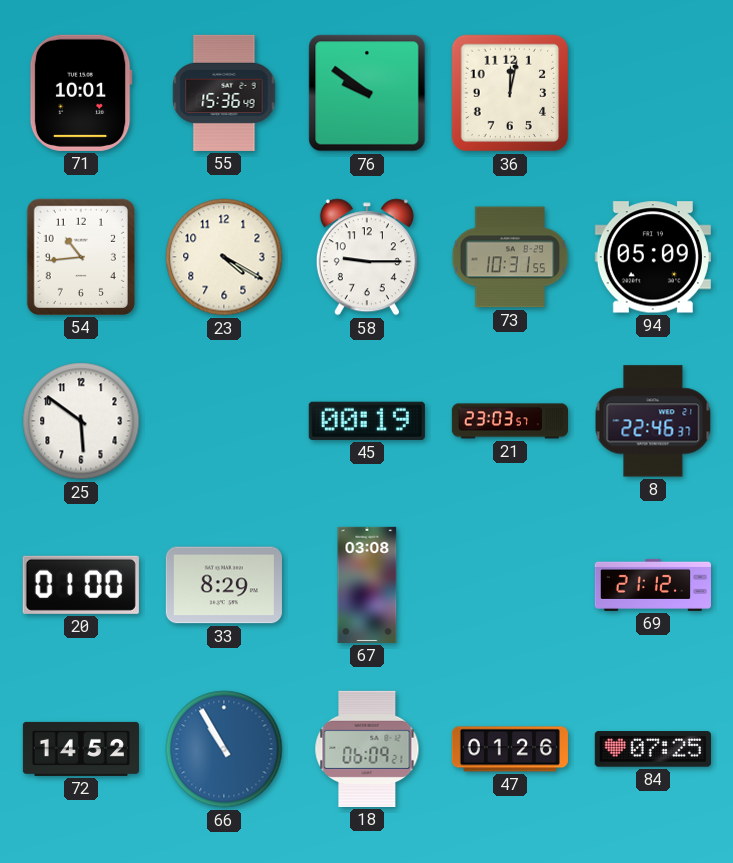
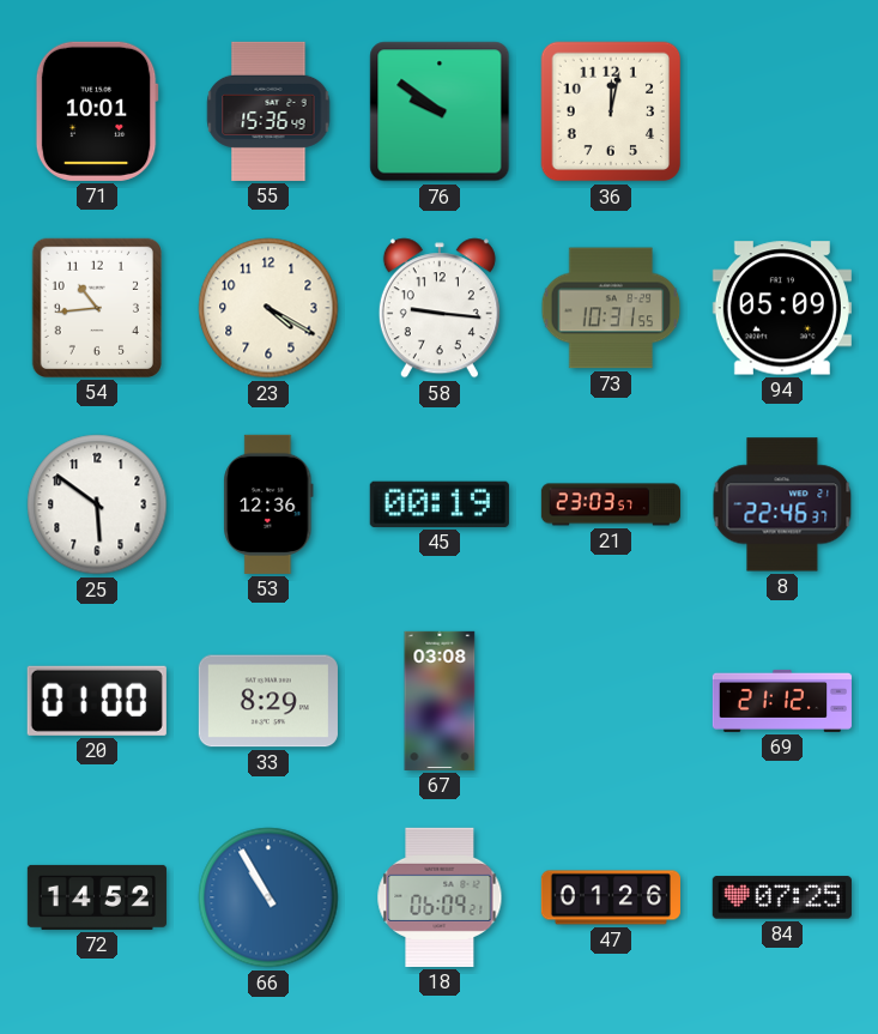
58: 9:15 -> 9:16 (440, 308)
53: none -> 12:36 (268, 504)
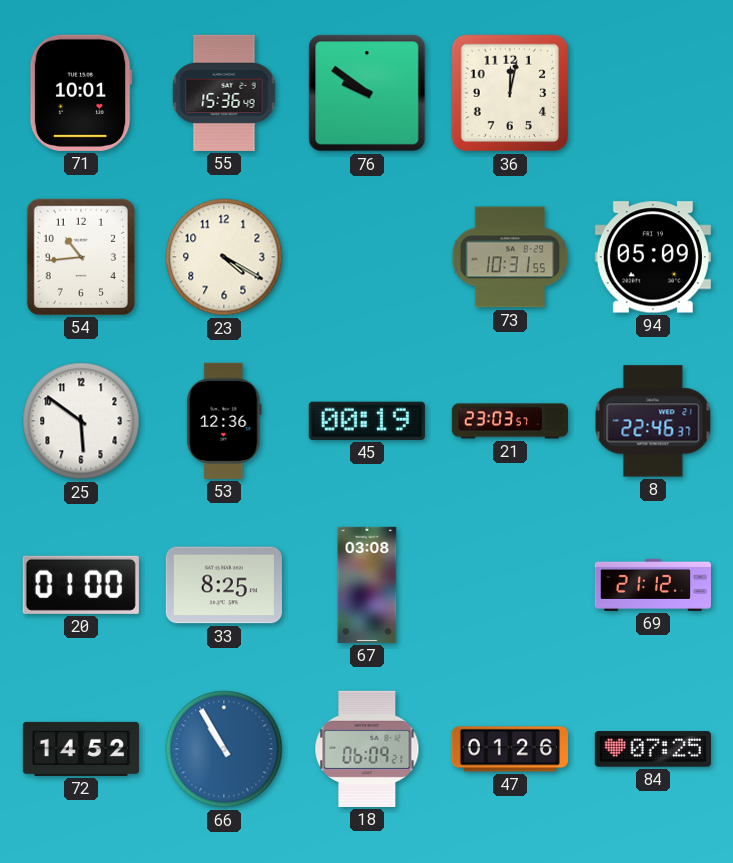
58: 9:16 -> none (440, 308)
33: 8:29 -> 8:25 (224, 585)
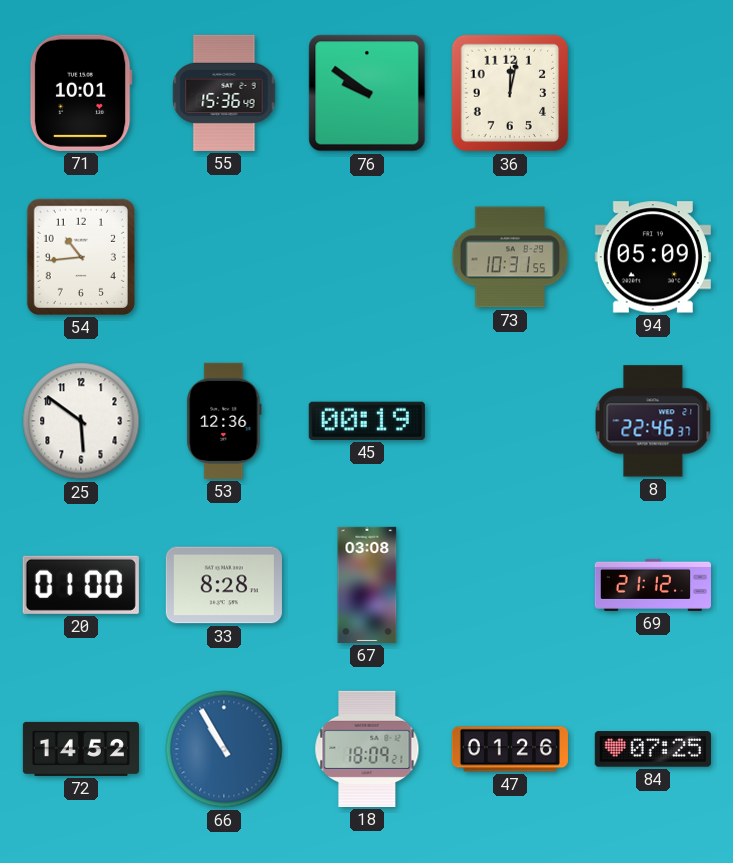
23: 4:20 -> none (224, 257)
21: 23:03 -> none (509, 421)
33: 8:25 -> 8:28 (224, 585)
18: 06:09 -> 18:09 (367, 749)
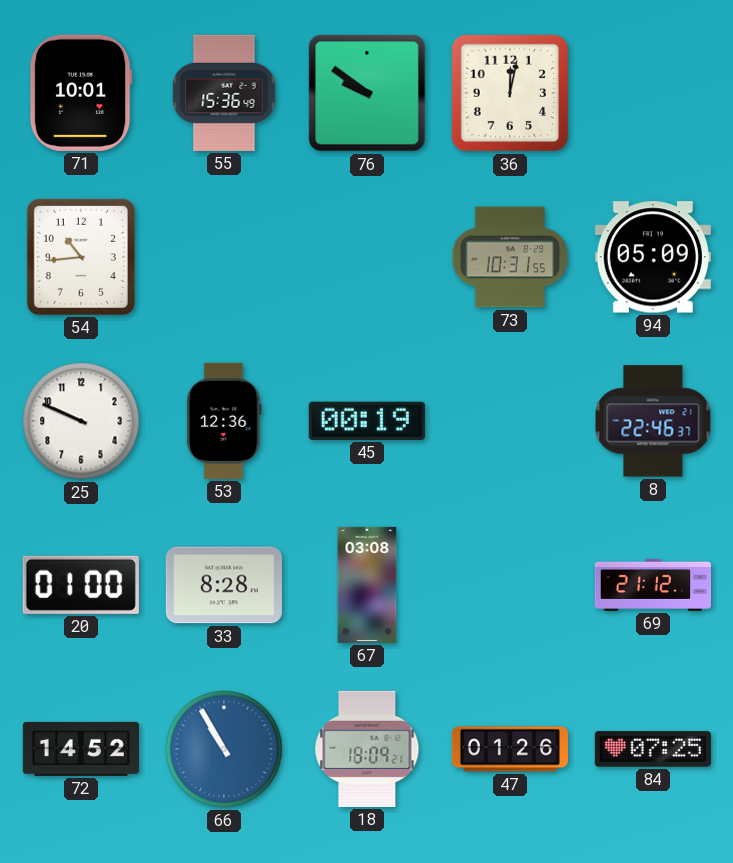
25: 5:51 -> 9:49 (81, 421)
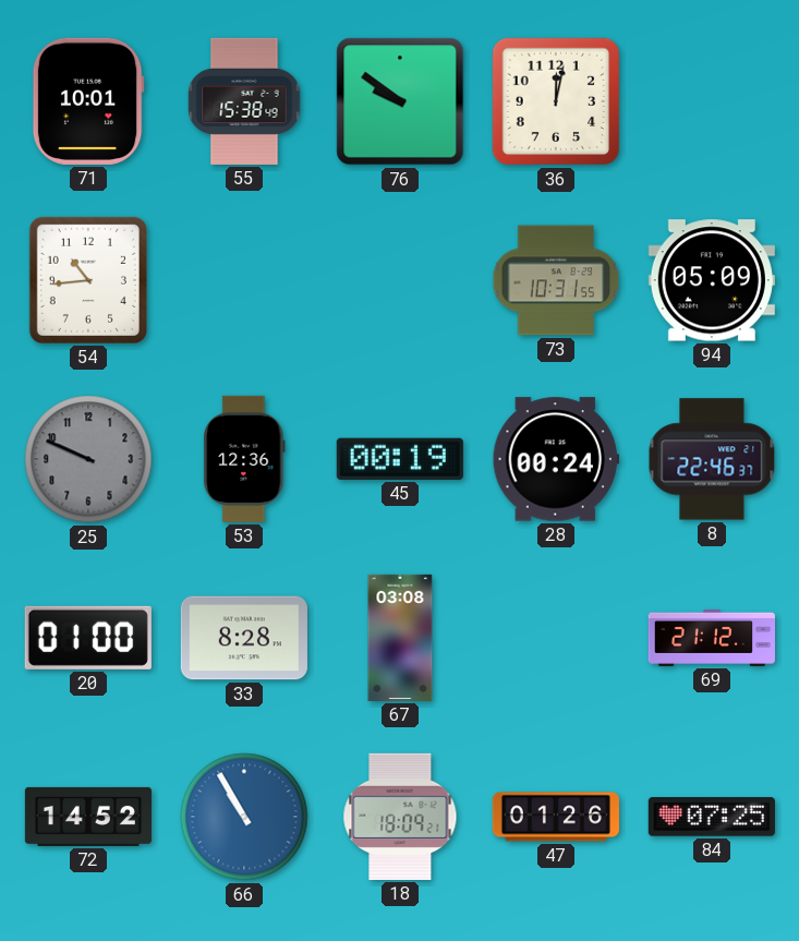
55: 15:36 -> 15:38 (244, 101)
25 dial: white -> grey (88, 459)
28: none -> 00:24 (556, 459)
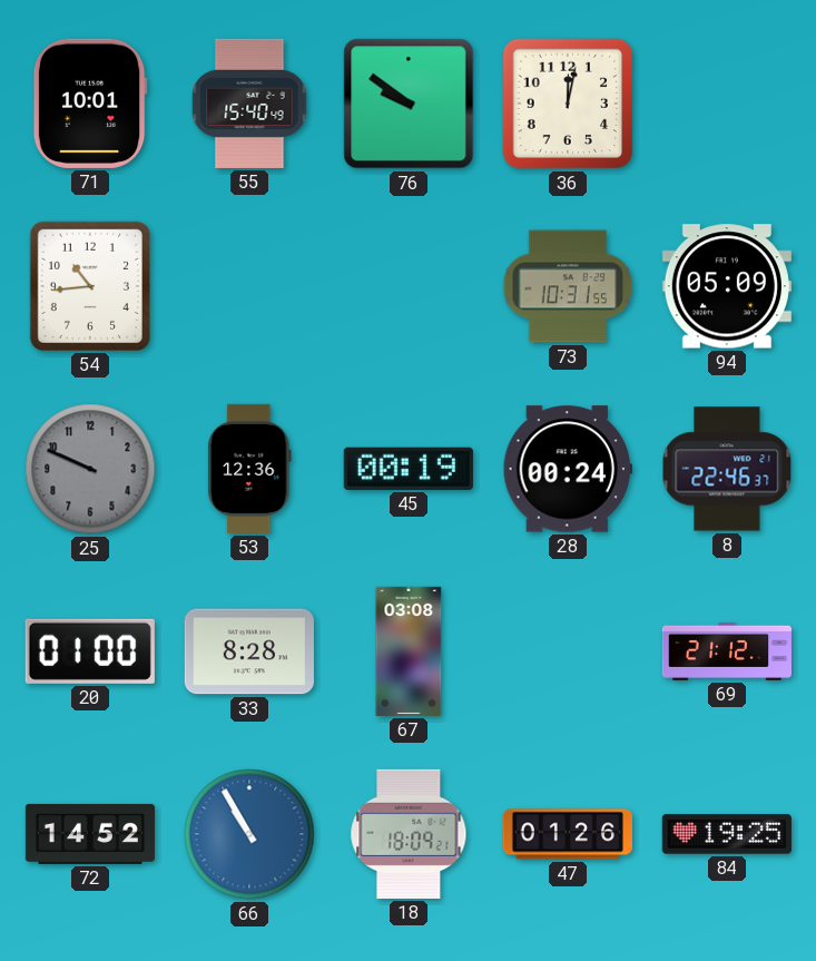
55: 15:38 -> 15:40 (249, 104)
84: 07:25 -> 19:25 (727, 834)
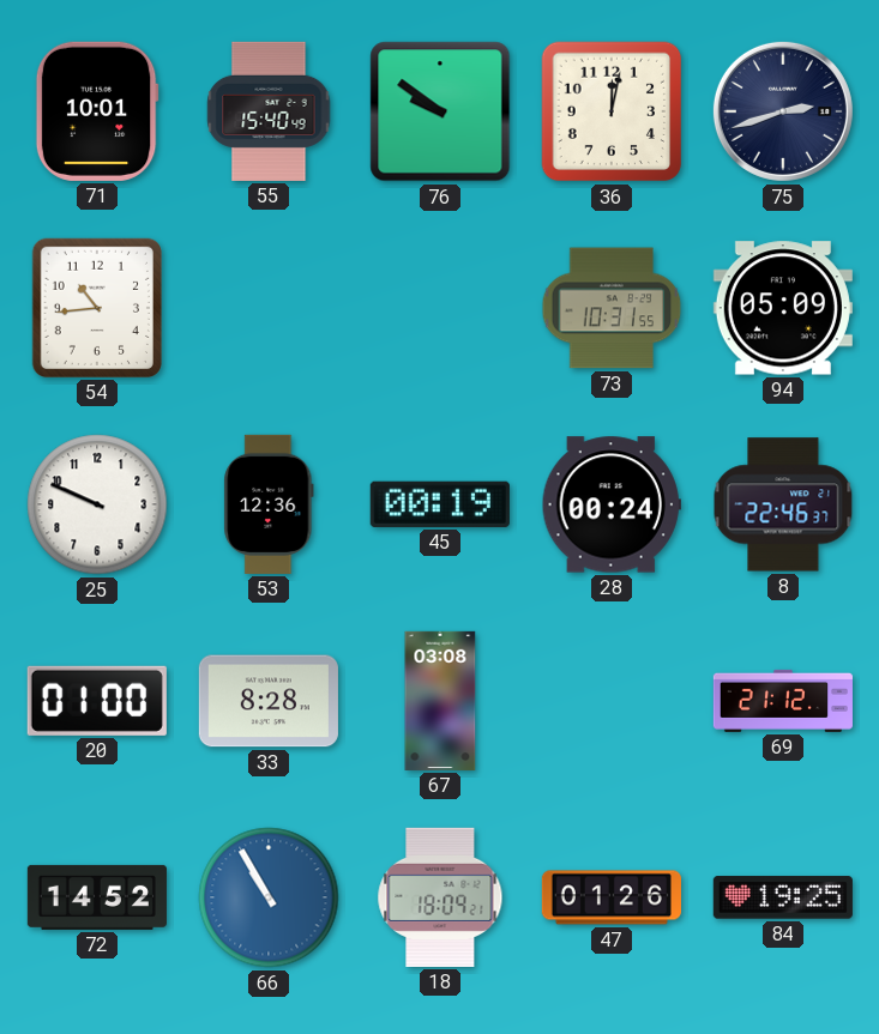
75: none -> 2:42 (783, 111)
25 dial: grey -> white (97, 504)
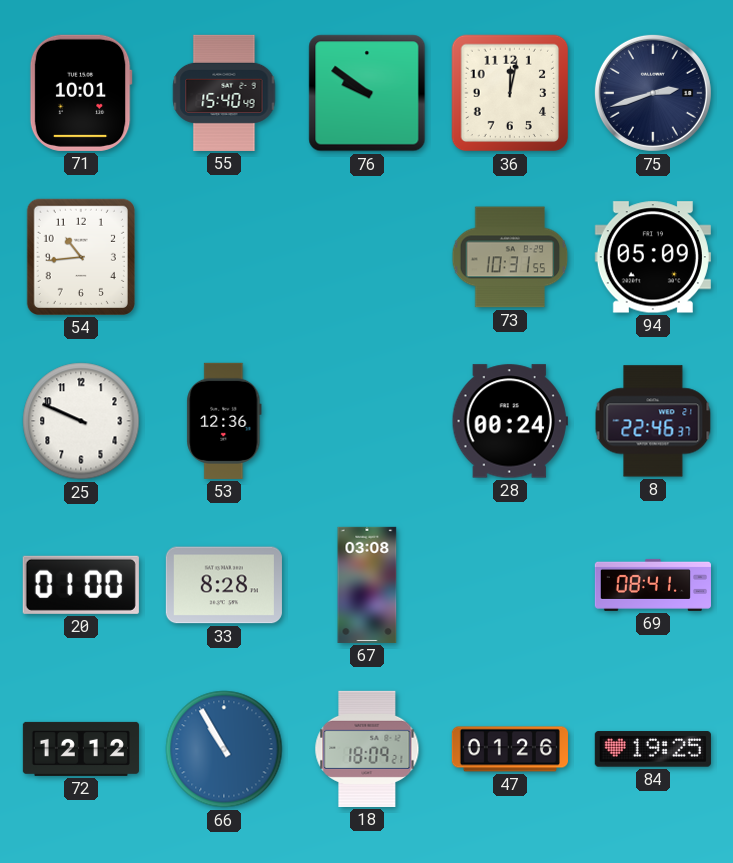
45: 00:19 -> none (440, 504)
69: 21:12 -> 08:41 (652, 585)
72: 14:52 -> 12:12 (81, 749)
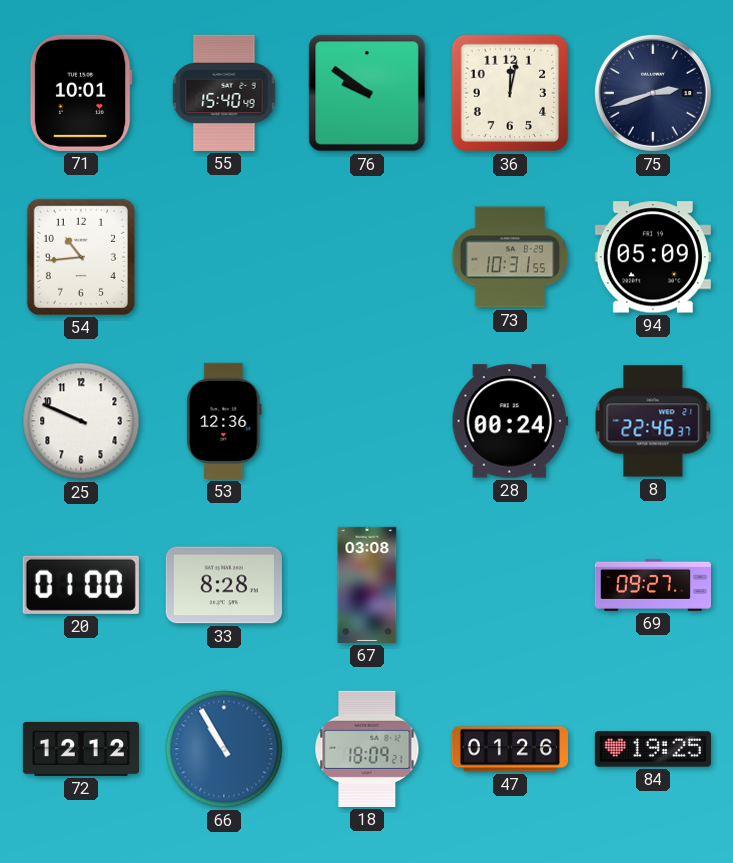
69: 08:41 -> 09:27 (652, 585)
